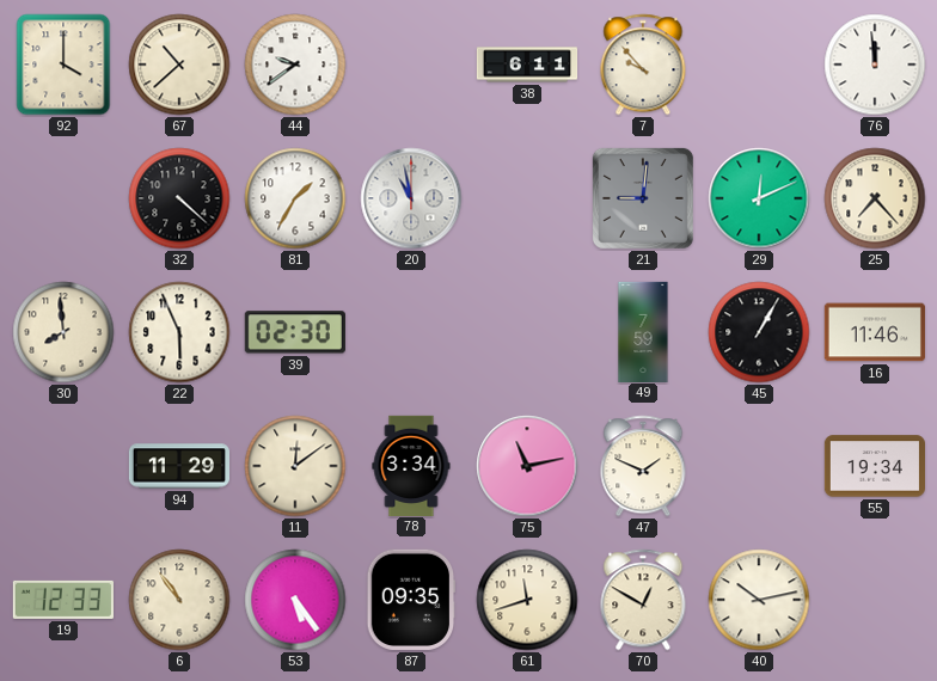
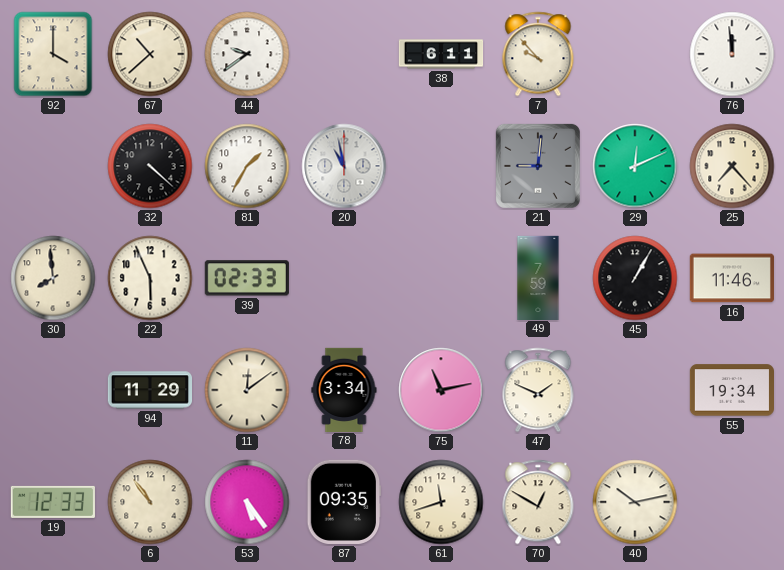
39: 02:30 -> 02:33 (247, 278)
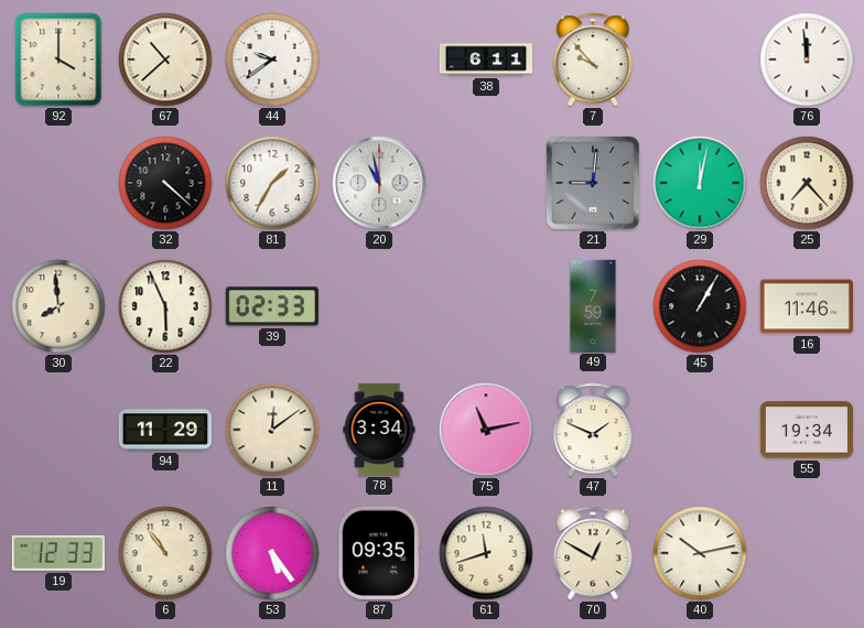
29: 12:11 -> 12:02 (700, 183)
